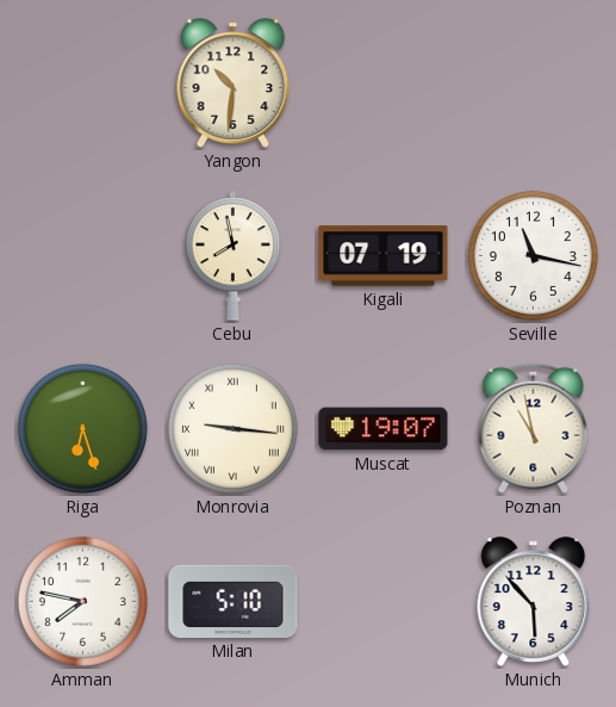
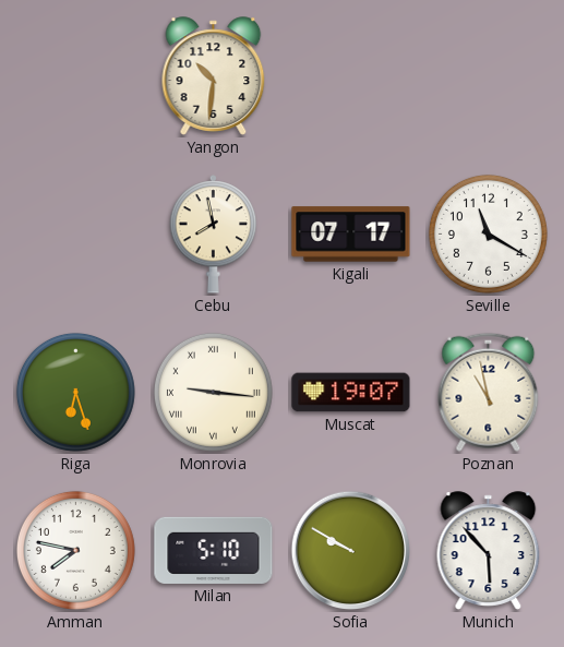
Kigali: 07:19 -> 07:17 (351, 235)
Seville: 11:17 -> 11:20 (488, 233)
Sofia: none -> 9:50 (351, 551)
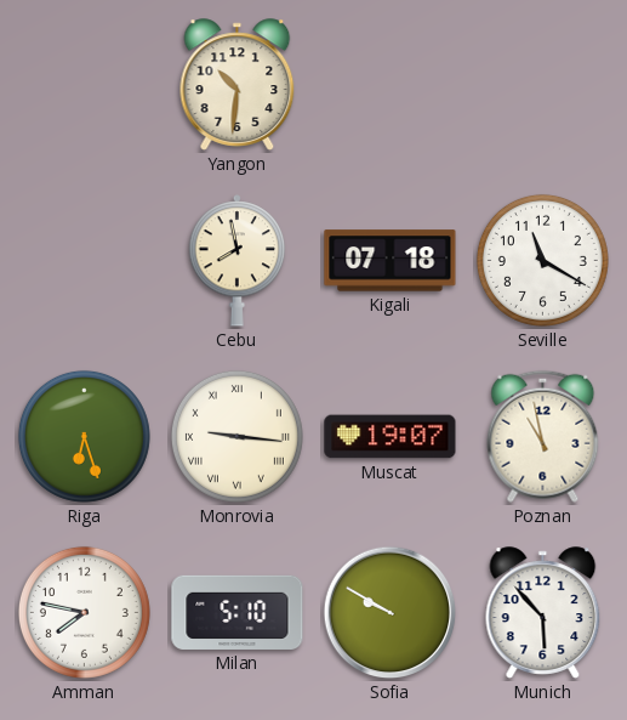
Kigali: 07:17 -> 07:18 (391, 261)
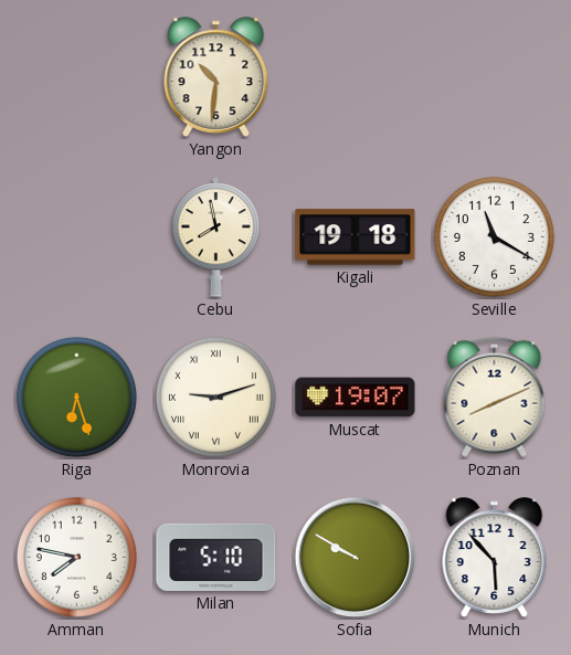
Kigali: 07:18 -> 19:18 (356, 237)
Monrovia: 9:16 -> 9:12 (215, 397)
Poznan: 10:58 -> 8:11 (495, 397)
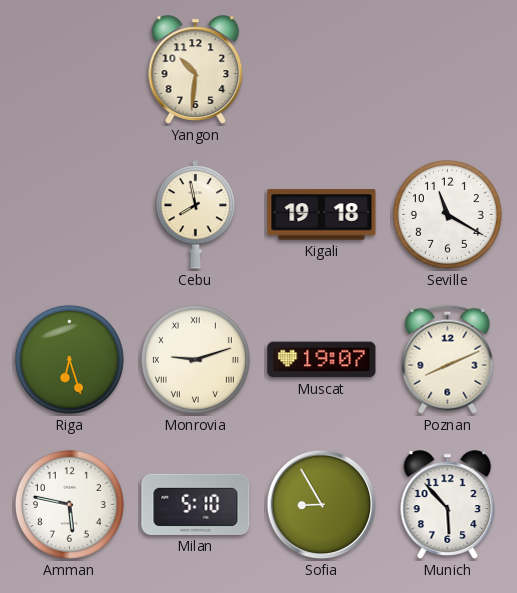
Amman: 7:47 -> 5:47 (69, 504)
Sofia: 9:50 -> 8:55 (322, 505)
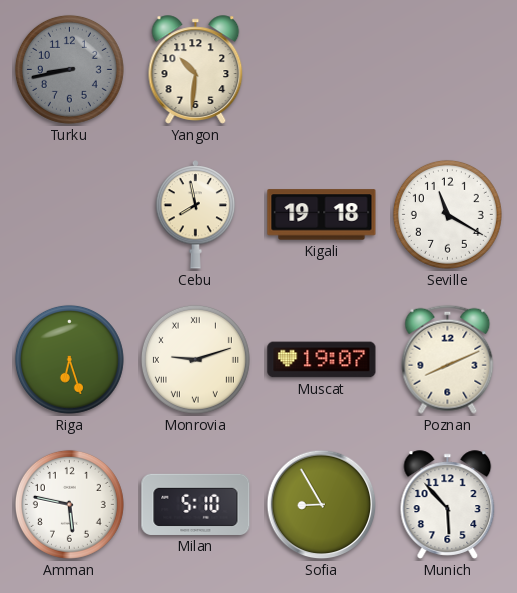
Turku: none -> 8:43 (69, 69)
